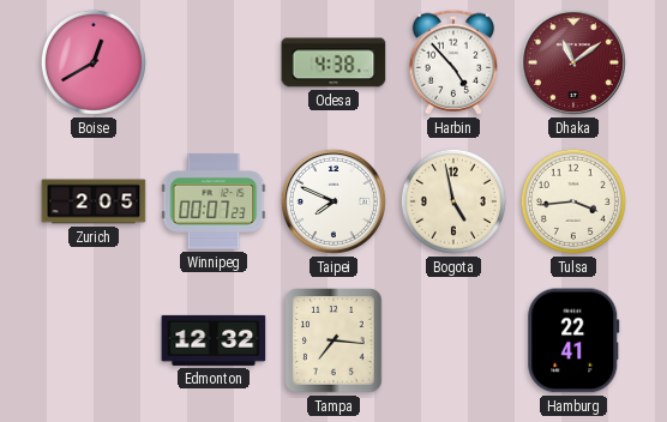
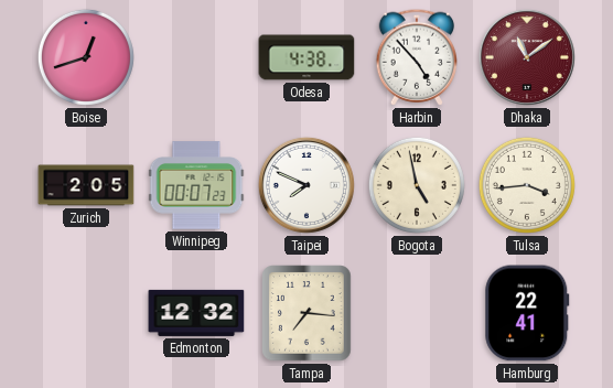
Boise: 12:40 -> 12:42 (86, 57)
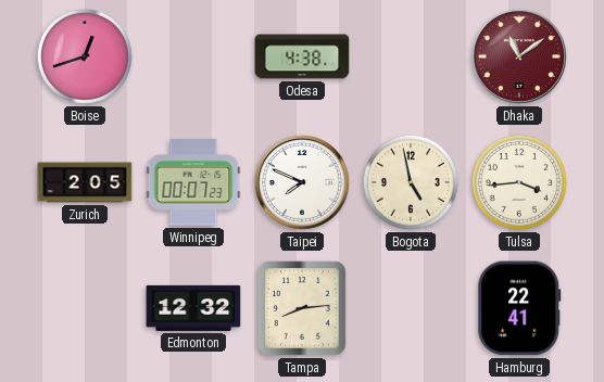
Harbin: 4:53 -> none (416, 57)
Tampa: 7:16 -> 8:14 (302, 308)
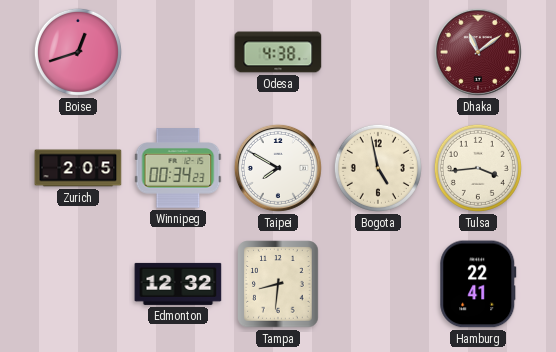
Winnipeg: 00:07 -> 00:34 (178, 168)
Taipei: 7:49 -> 7:50 (278, 168)
Tampa: 8:14 -> 8:31 (278, 284)
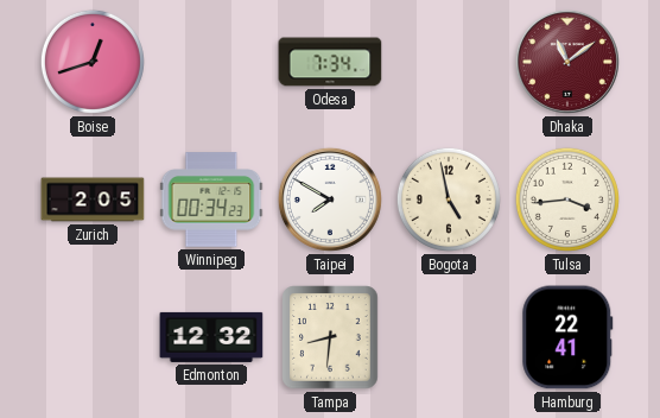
Odesa: 4:38 -> 7:34 (330, 62)
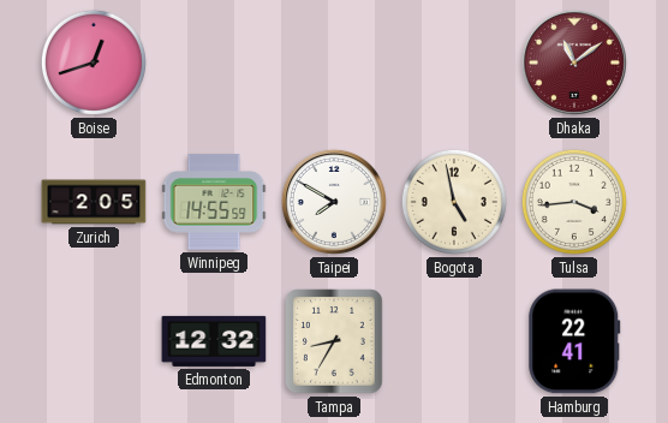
Odesa: 7:34 -> none (330, 62)
Winnipeg: 00:34 -> 14:55 (214, 202)
Tampa: 8:31 -> 8:35 (334, 341)
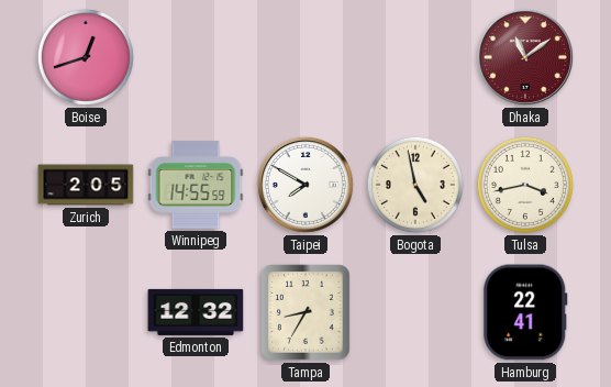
Tulsa: 3:44 -> 3:43 (525, 185)
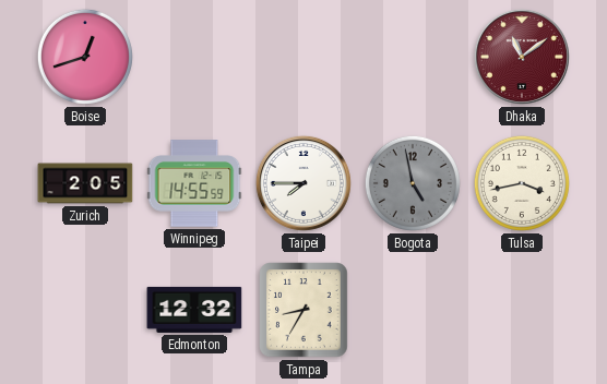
Taipei: 7:50 -> 7:45 (303, 183)
Bogota dial: cream -> grey (413, 183)
Hamburg: 22:41 -> none (525, 312)
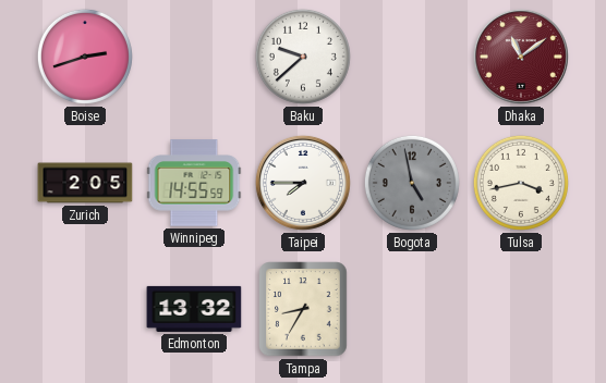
Boise: 12:42 -> 2:42 (85, 57)
Baku: none -> 9:38 (303, 57)
Edmonton: 12:32 -> 13:32 (194, 309)
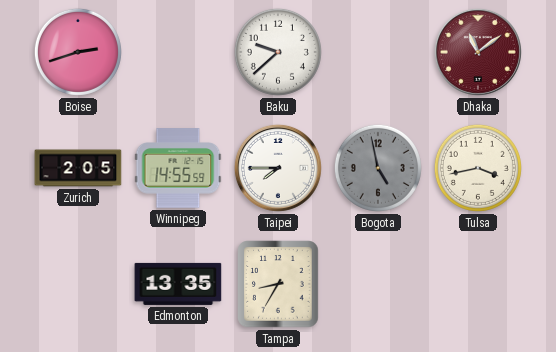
Edmonton: 13:32 -> 13:35 (178, 284)
